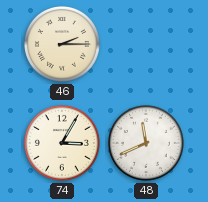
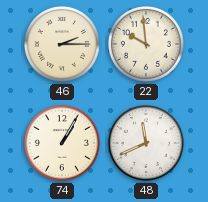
22: none -> 9:59 (146, 44)
74: 3:05 -> 1:05 (62, 143)
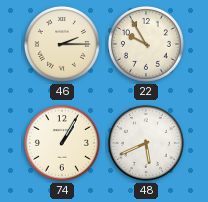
22: 9:59 -> 9:55 (146, 44)
48: 11:41 -> 5:41 (146, 143)
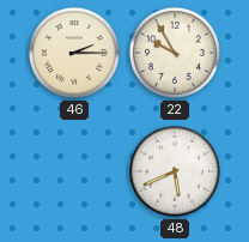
74: 1:05 -> none (62, 143)
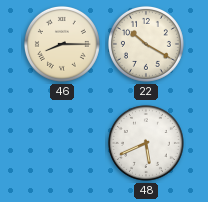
46: 2:15 -> 8:15 (62, 44)
22: 9:55 -> 10:20 (146, 44)
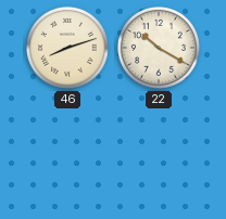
46: 8:15 -> 8:12 (67, 48)
48: 5:41 -> none (146, 143)
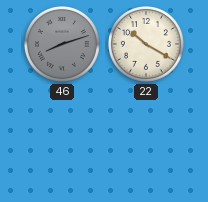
46 dial: cream -> grey (62, 44)
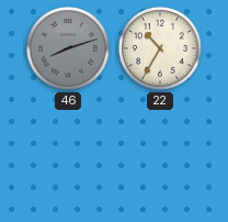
22: 10:20 -> 10:35 (160, 48)
